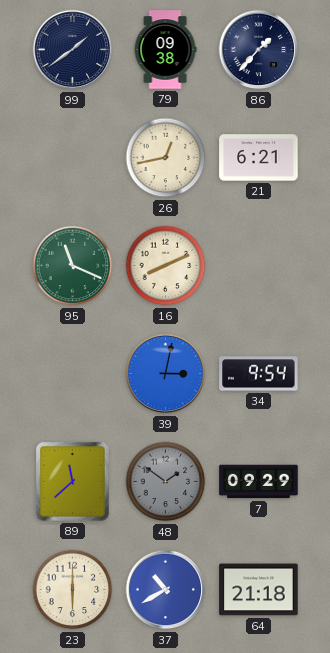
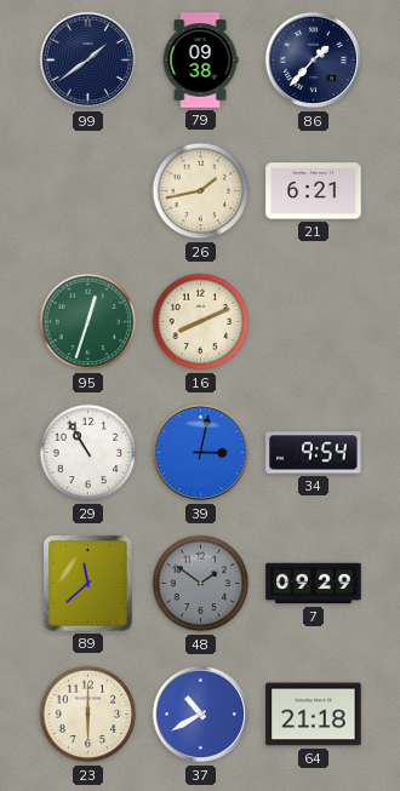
26: 12:43 -> 1:43 (201, 191)
95: 11:19 -> 12:33 (88, 322)
29: none -> 10:55 (88, 453)
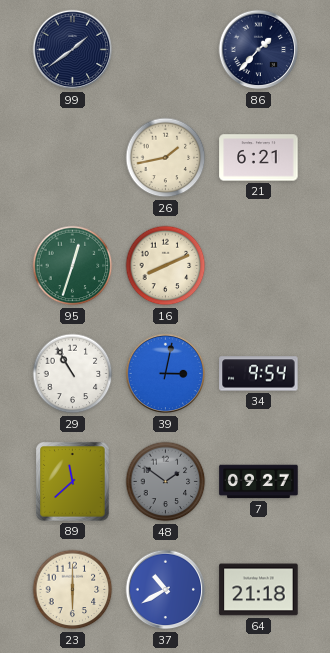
79: 09:38 -> none (200, 61)
7: 09:29 -> 09:27 (259, 482)
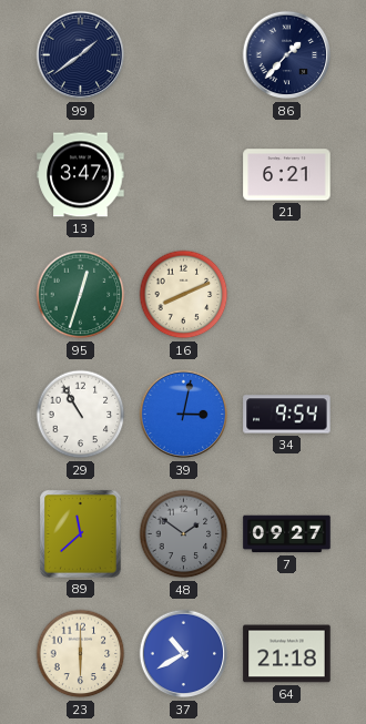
13: none -> 3:47 (81, 175)
26: 1:43 -> none (166, 158)
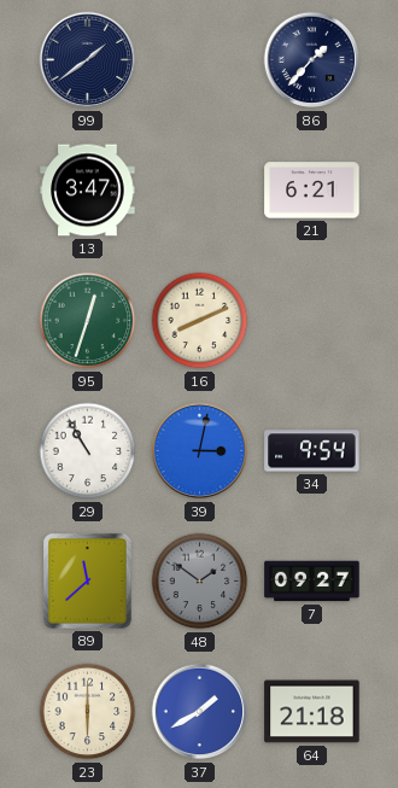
37: 10:40 -> 1:40 (200, 712)
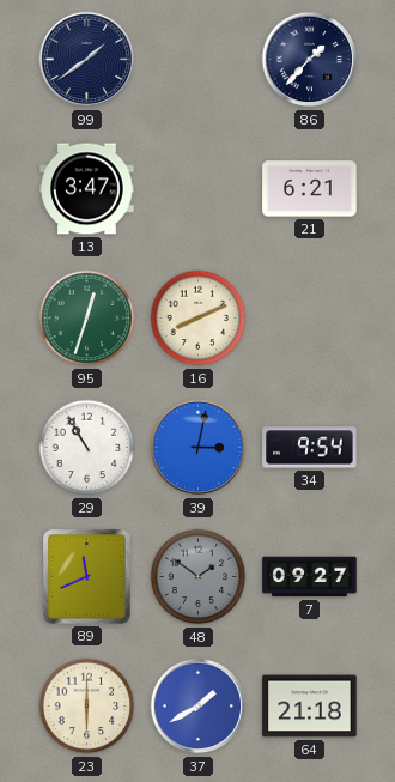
89: 11:38 -> 11:41 (87, 577)
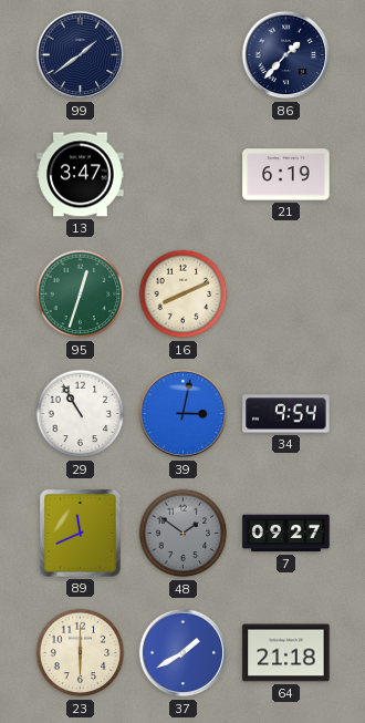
21: 6:21 -> 6:19 (286, 175)
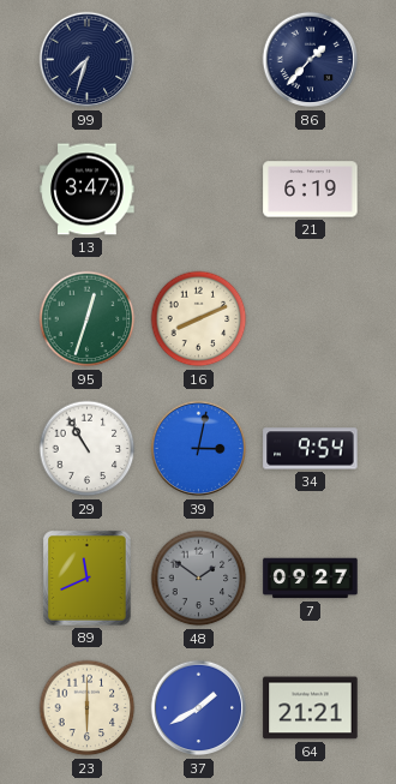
99: 1:39 -> 7:33 (88, 60)
64: 21:18 -> 21:21 (311, 708)
